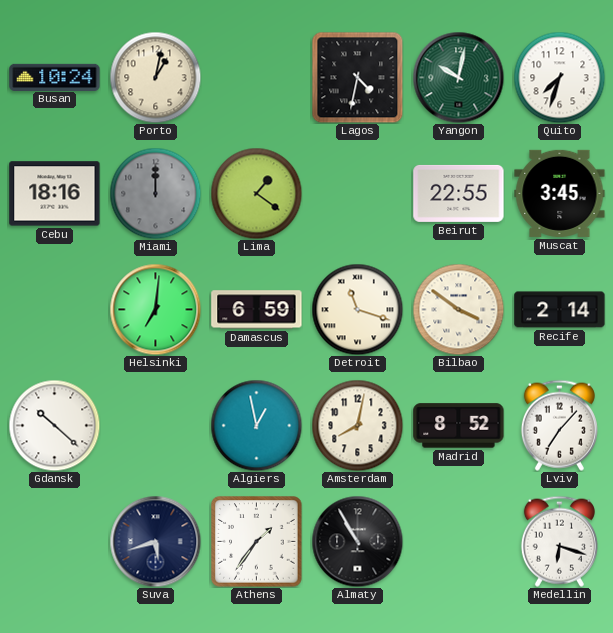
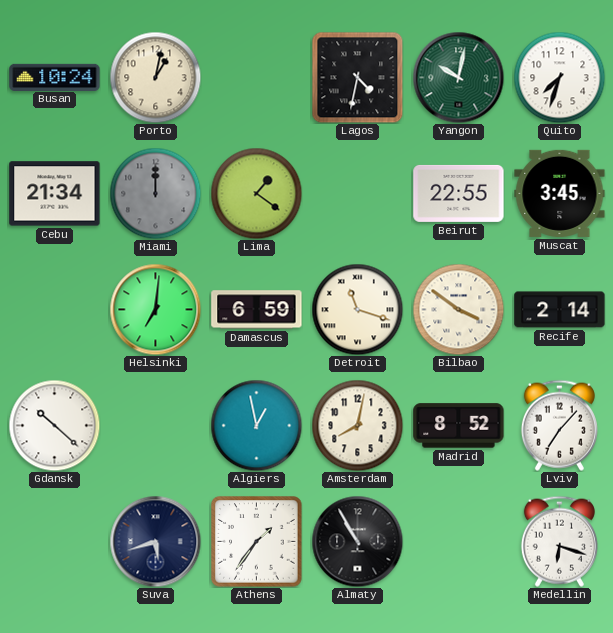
Cebu: 18:16 -> 21:34 (55, 194)
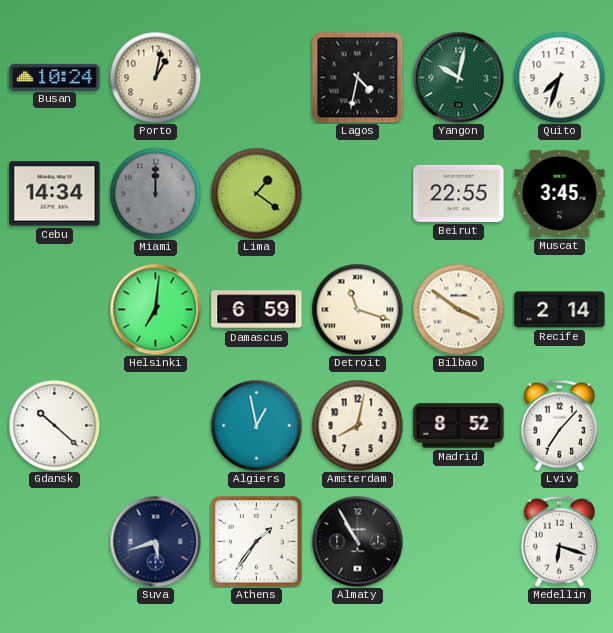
Cebu: 21:34 -> 14:34 (55, 194)
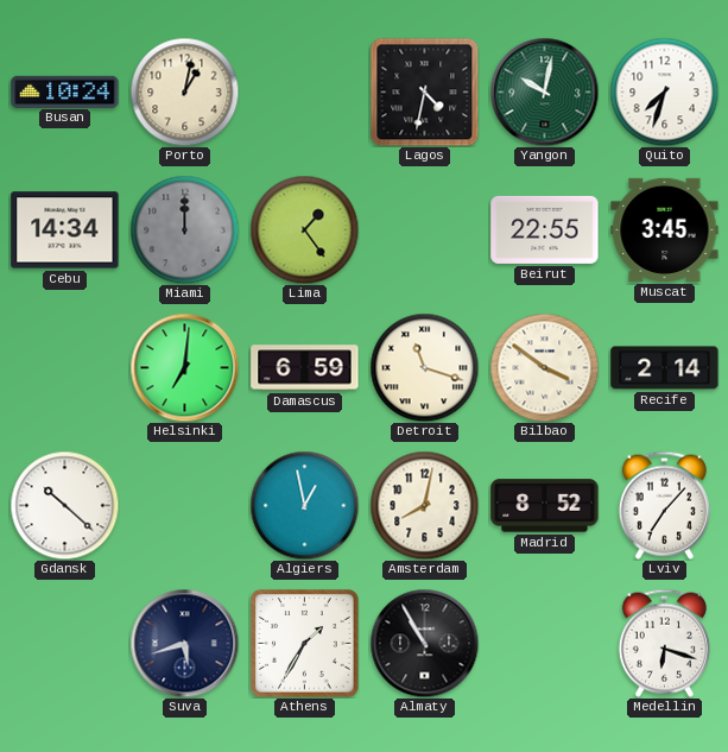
Lima: 1:21 -> 1:24 (304, 229)
Athens: 1:36 -> 1:35 (305, 644)
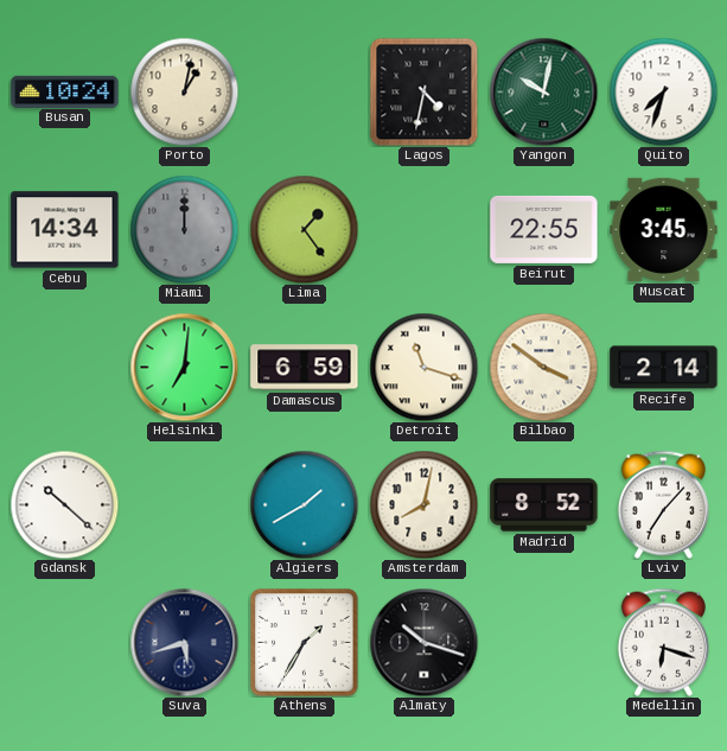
Algiers: 12:58 -> 1:40 (304, 504)
Almaty: 10:55 -> 10:18 (423, 642)
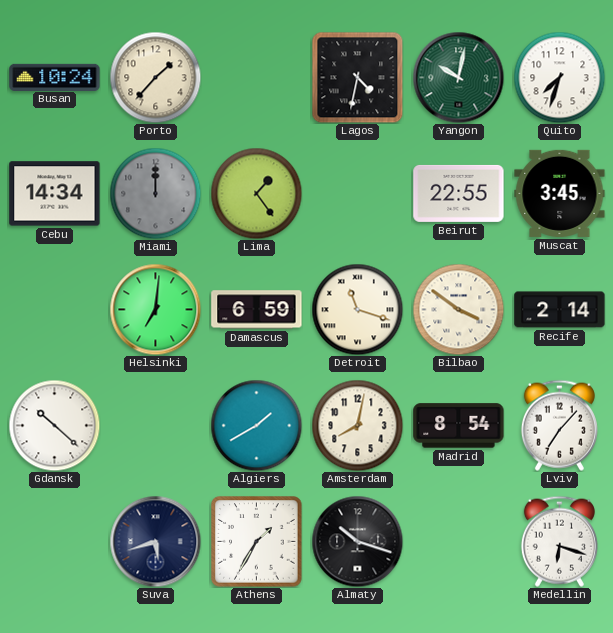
Porto: 1:02 -> 1:37 (155, 77)
Madrid: 8:52 -> 8:54 (459, 426)
